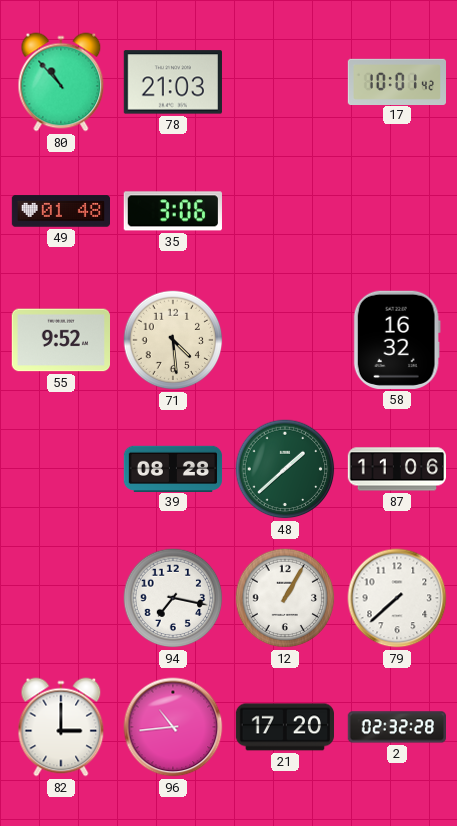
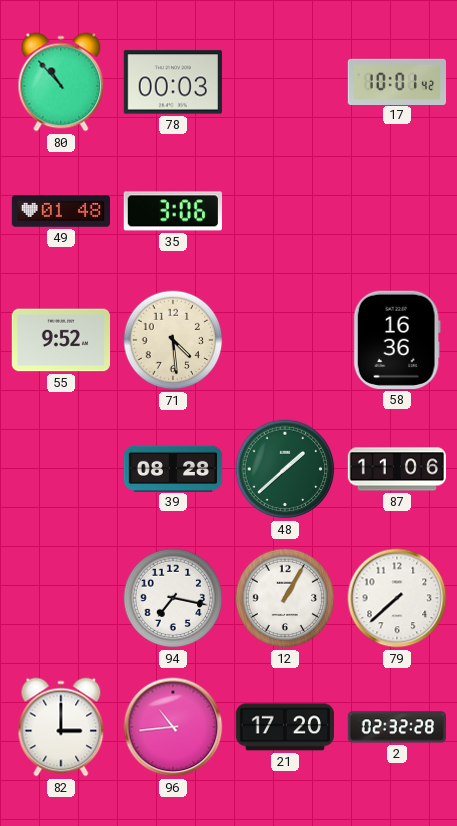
78: 21:03 -> 00:03 (173, 82)
58: 16:32 -> 16:36 (397, 340)
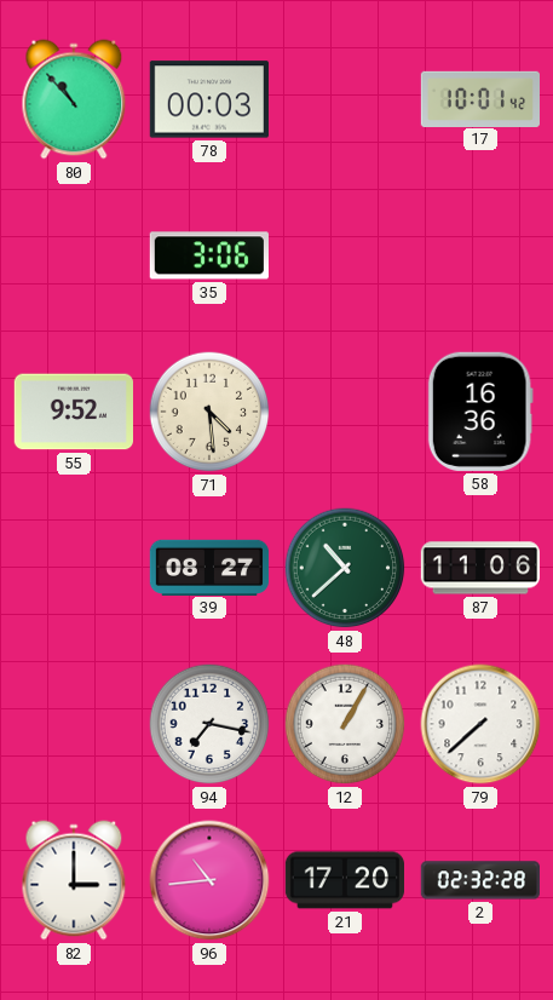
49: 01:48 -> none (60, 211)
39: 08:28 -> 08:27 (209, 567)
48: 1:38 -> 10:38 (345, 568)
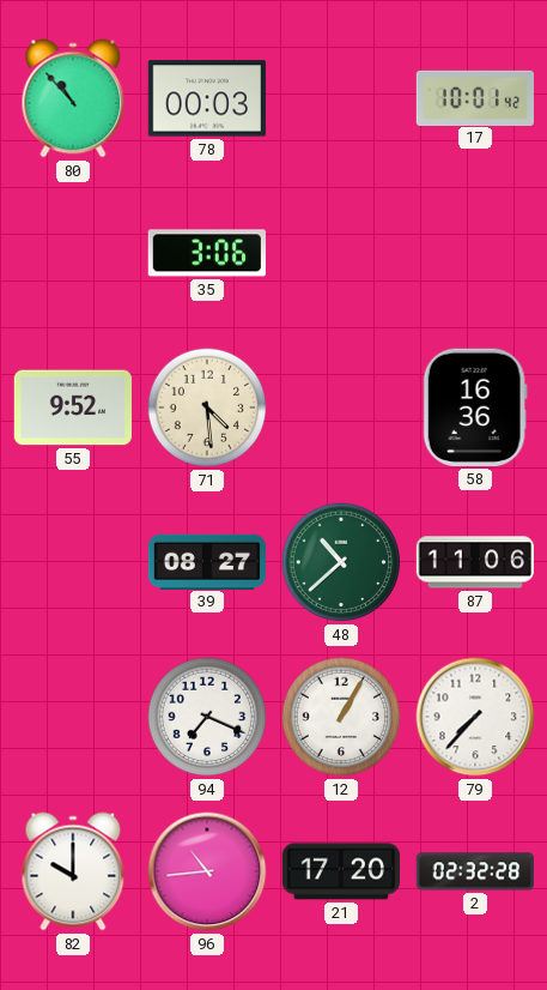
94: 7:17 -> 7:19 (207, 717)
79: 7:38 -> 7:37 (475, 717)
82: 3:00 -> 10:00 (73, 871)
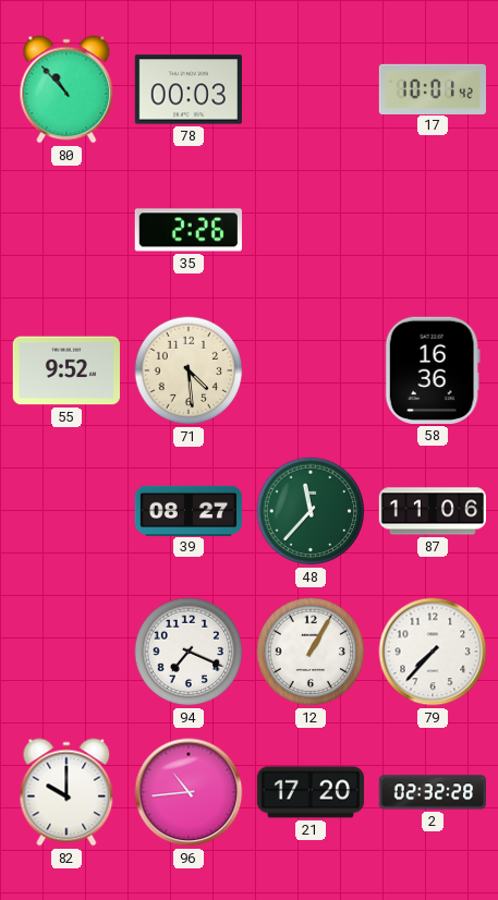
35: 3:06 -> 2:26 (189, 230)
48: 10:38 -> 11:37 (311, 511)
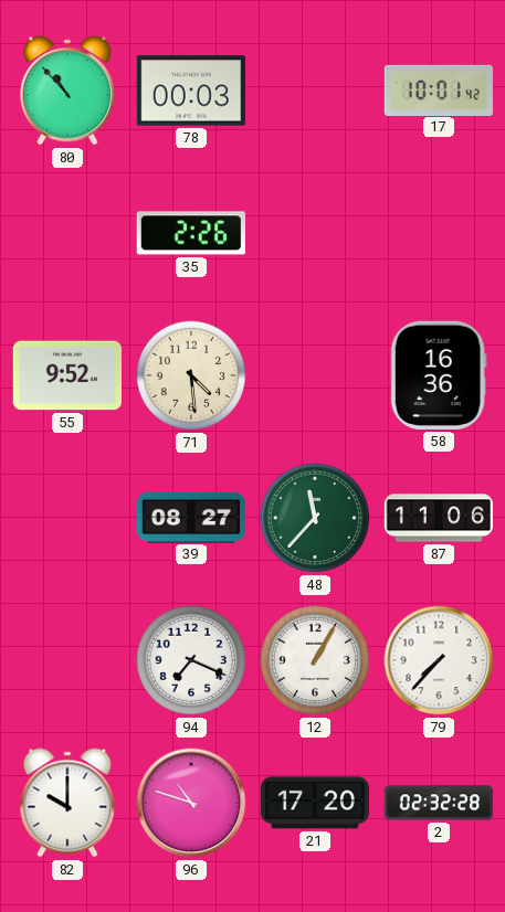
96: 10:44 -> 10:48 (191, 803)
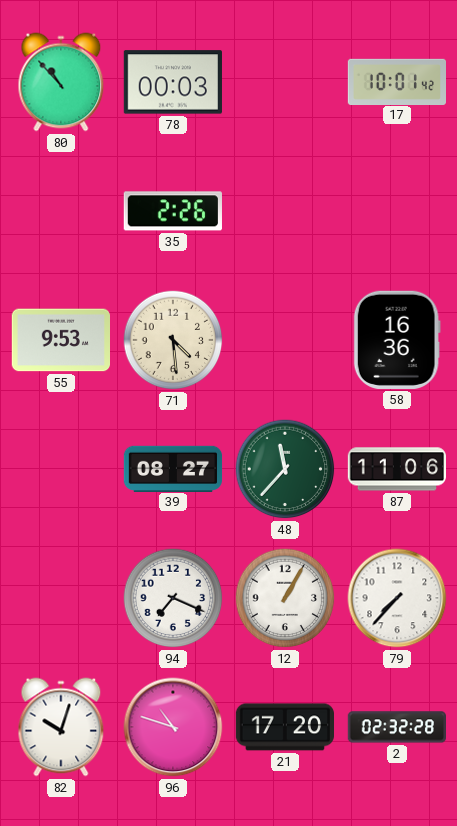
55: 9:52 -> 9:53 (60, 340)
82: 10:00 -> 10:03 (61, 727)
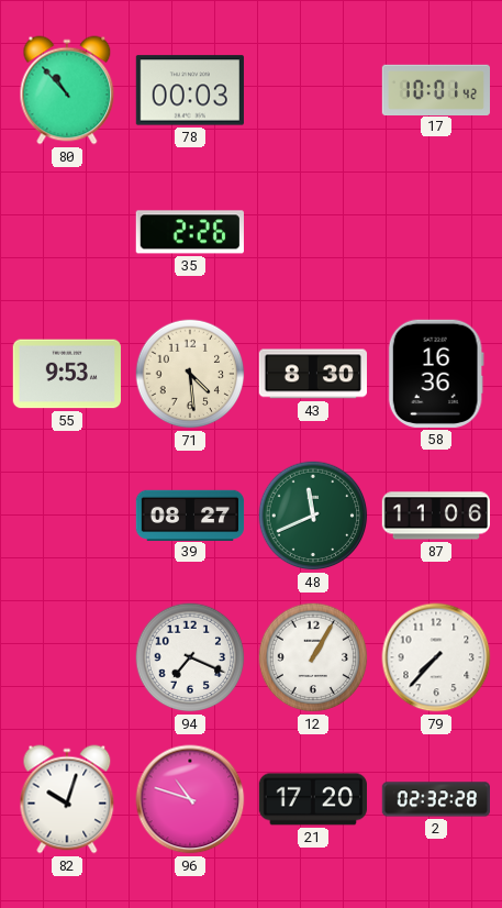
43: none -> 8:30 (312, 374)
48: 11:37 -> 11:41 (313, 516)
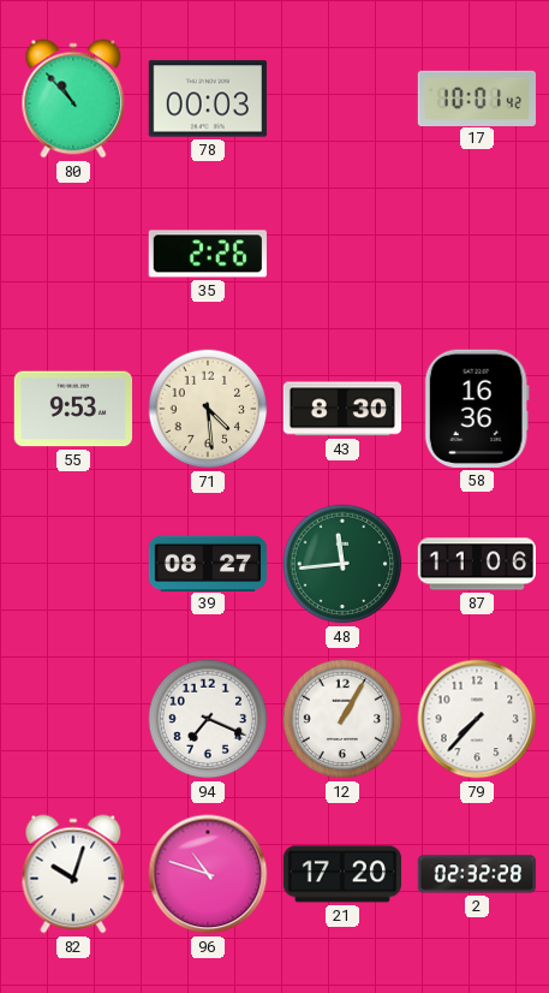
48: 11:41 -> 11:44 (342, 564)
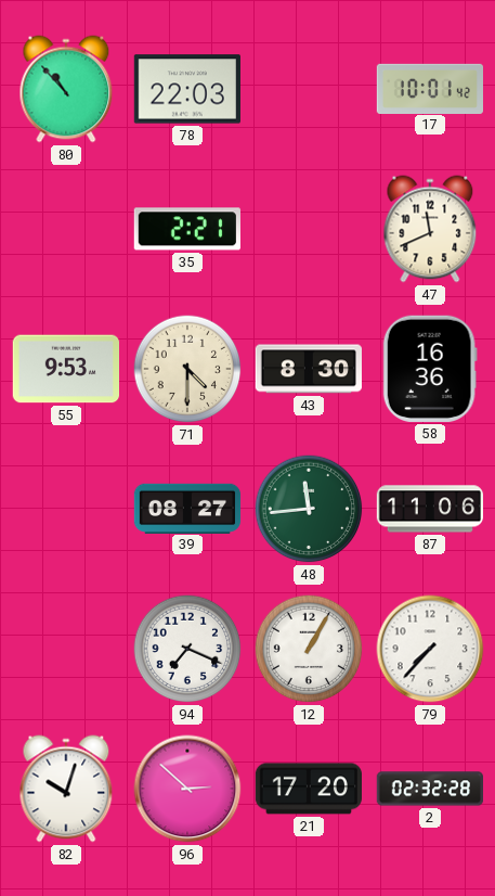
78: 00:03 -> 22:03 (187, 89)
35: 2:26 -> 2:21 (187, 229)
47: none -> 11:41 (430, 229)
71: 4:29 -> 4:30 (187, 369)
96: 10:48 -> 2:52 (187, 789)
